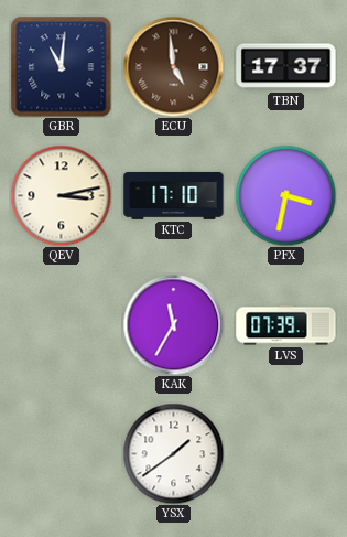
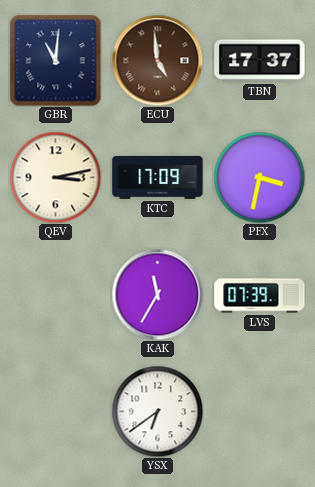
KTC: 17:10 -> 17:09 (158, 177)
YSX: 1:39 -> 6:39 (157, 411)
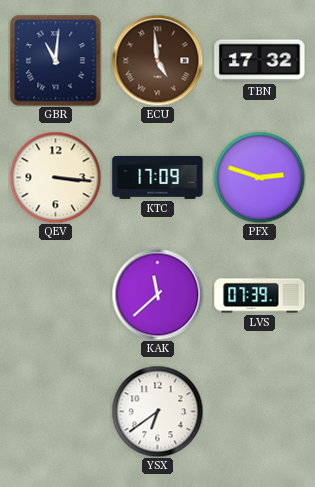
TBN: 17:37 -> 17:32 (260, 61)
QEV: 3:13 -> 3:16 (55, 177)
PFX: 3:32 -> 2:48 (259, 177)
KAK: 11:35 -> 11:38 (157, 294)
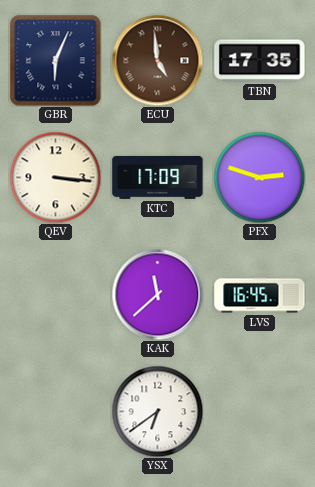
GBR: 11:01 -> 6:04 (56, 61)
TBN: 17:32 -> 17:35 (260, 61)
LVS: 07:39 -> 16:45 (260, 295)
